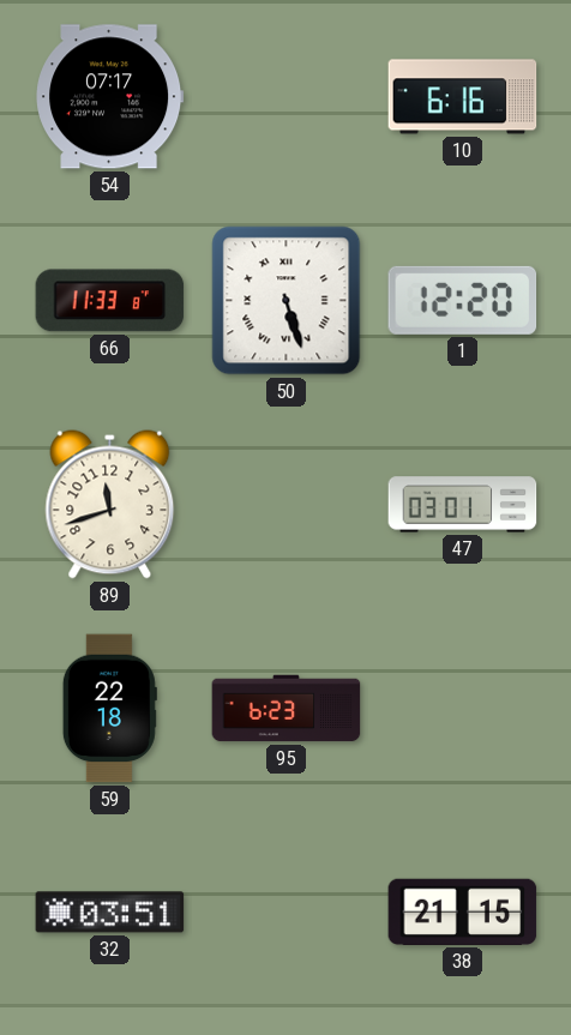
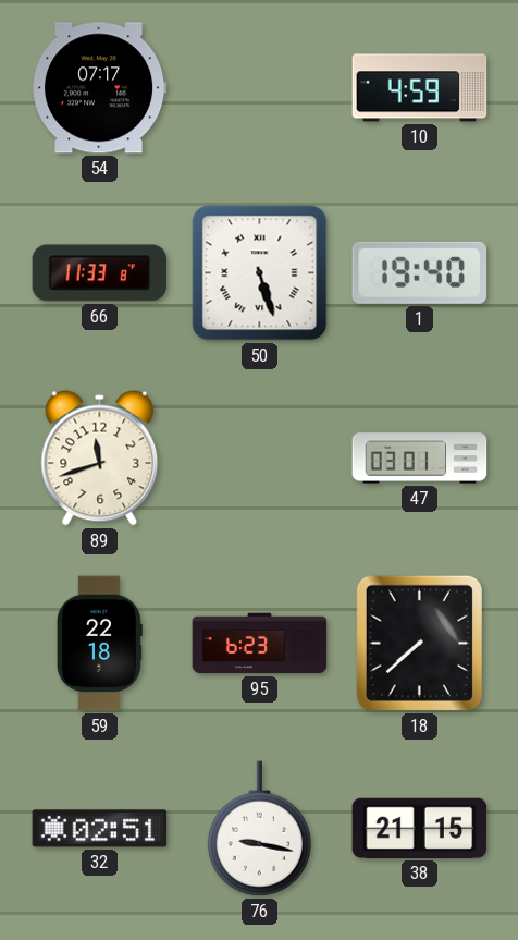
10: 6:16 -> 4:59 (420, 88)
1: 12:20 -> 19:40 (420, 272)
18: none -> 7:38 (419, 643)
32: 03:51 -> 02:51 (100, 829)
76: none -> 9:17 (259, 829)
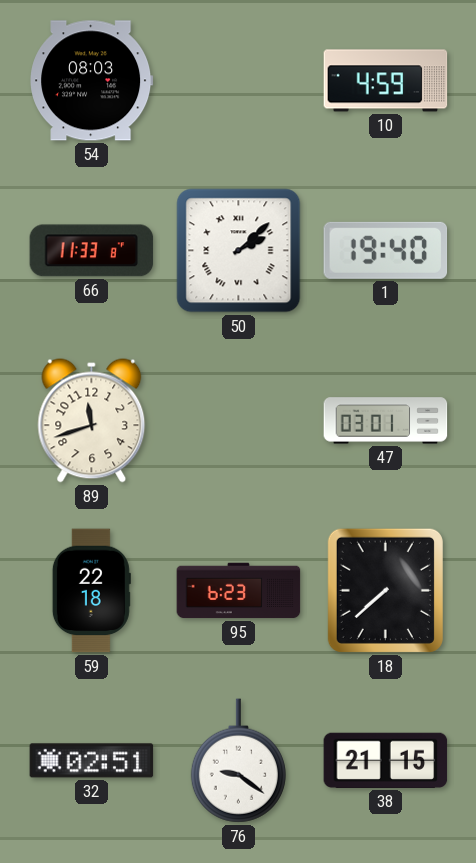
54: 07:17 -> 08:03 (92, 81)
50: 5:27 -> 2:08 (239, 251)
76: 9:17 -> 9:21 (238, 761)
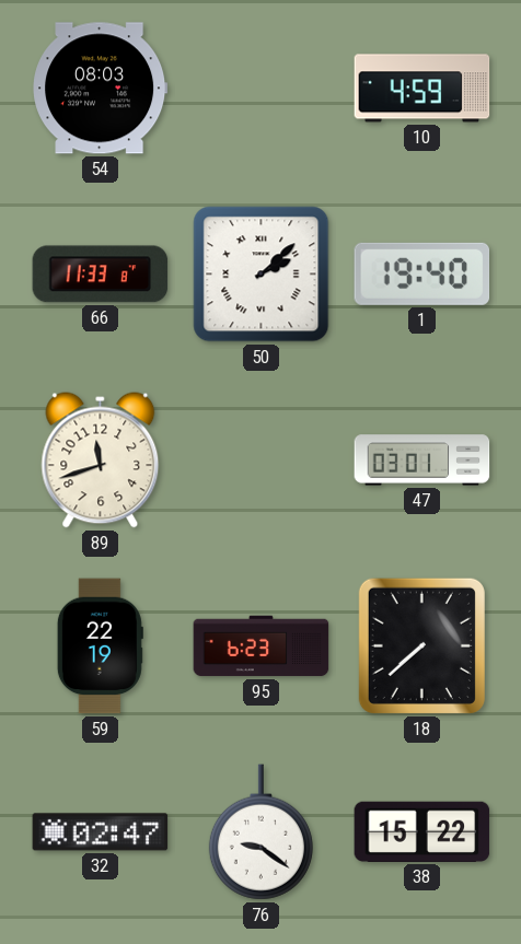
59: 22:18 -> 22:19 (100, 646)
32: 02:51 -> 02:47 (101, 832)
38: 21:15 -> 15:22 (422, 831)
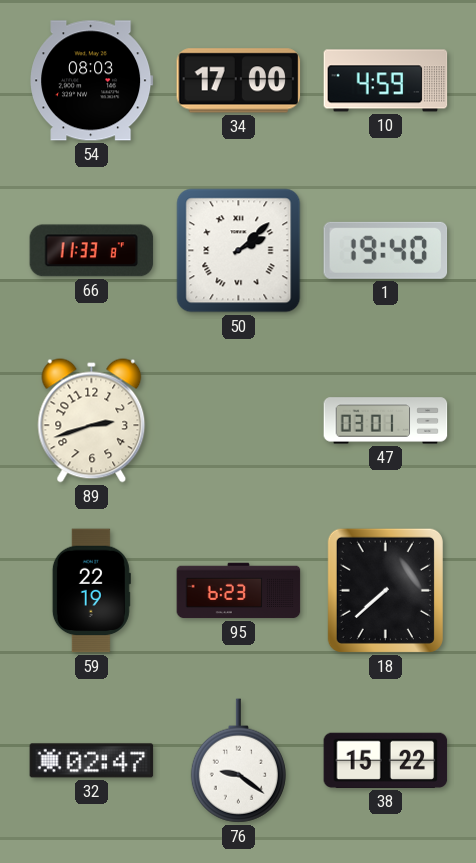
34: none -> 17:00 (239, 81)
89: 11:42 -> 2:42 (92, 421)
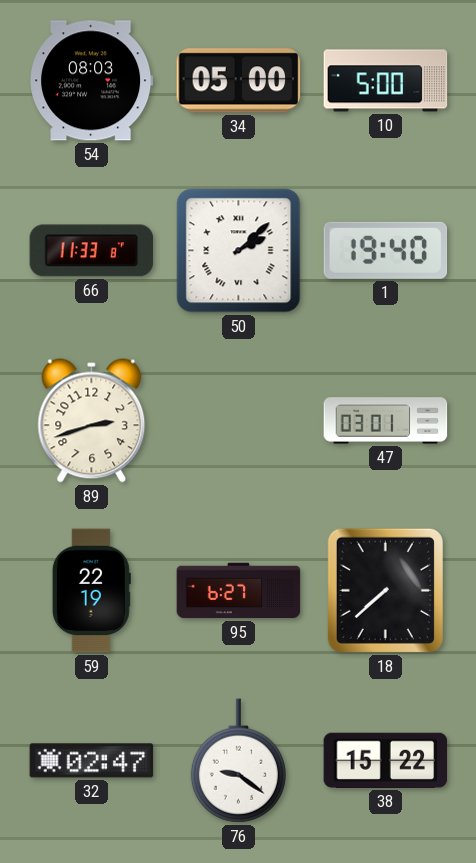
34: 17:00 -> 05:00 (239, 81)
10: 4:59 -> 5:00 (386, 81)
95: 6:23 -> 6:27 (239, 591)
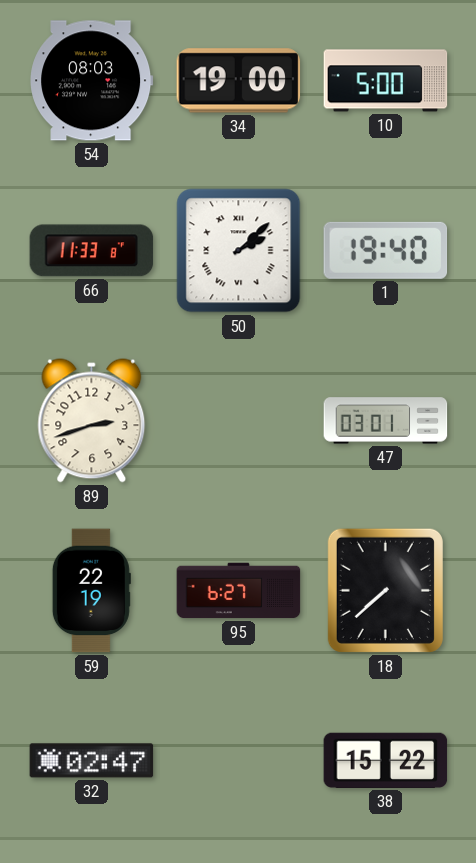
34: 05:00 -> 19:00 (239, 81)
76: 9:21 -> none (238, 761)
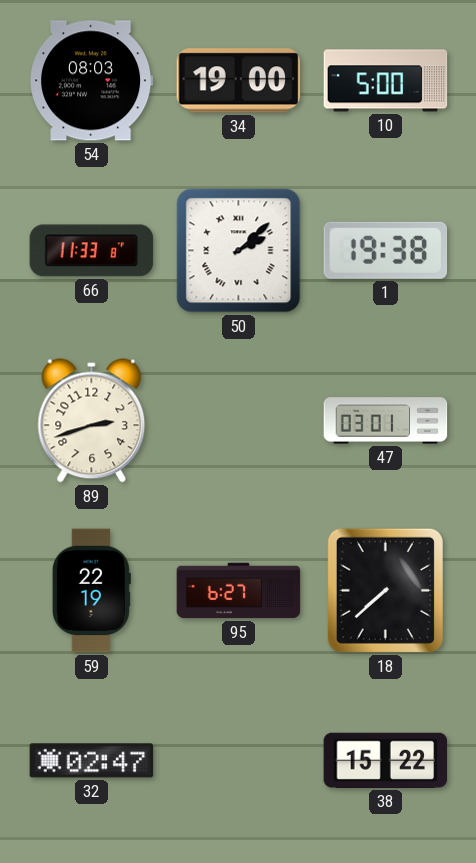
1: 19:40 -> 19:38 (386, 250)
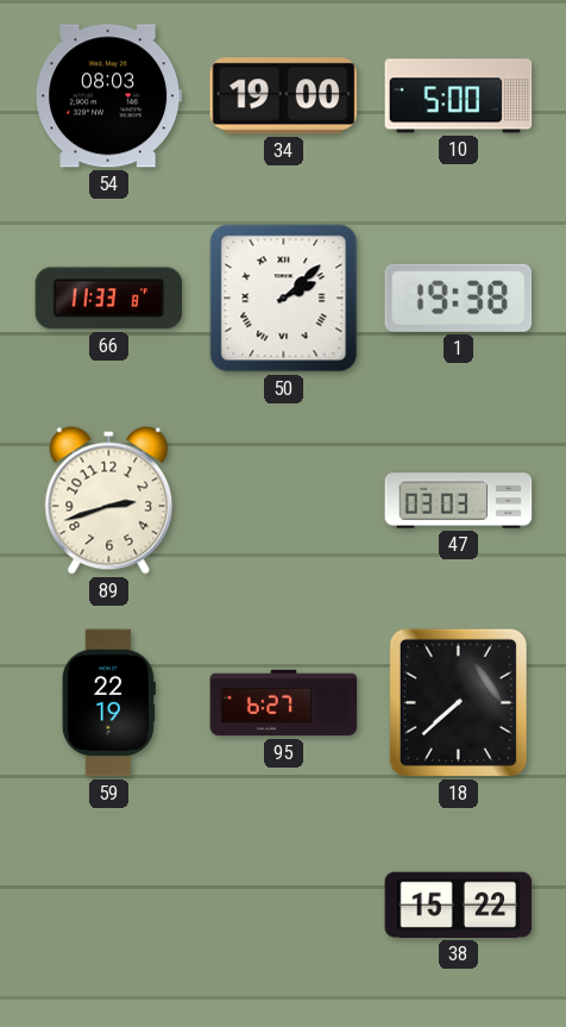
47: 03:01 -> 03:03 (459, 501)
32: 02:47 -> none (92, 761)
